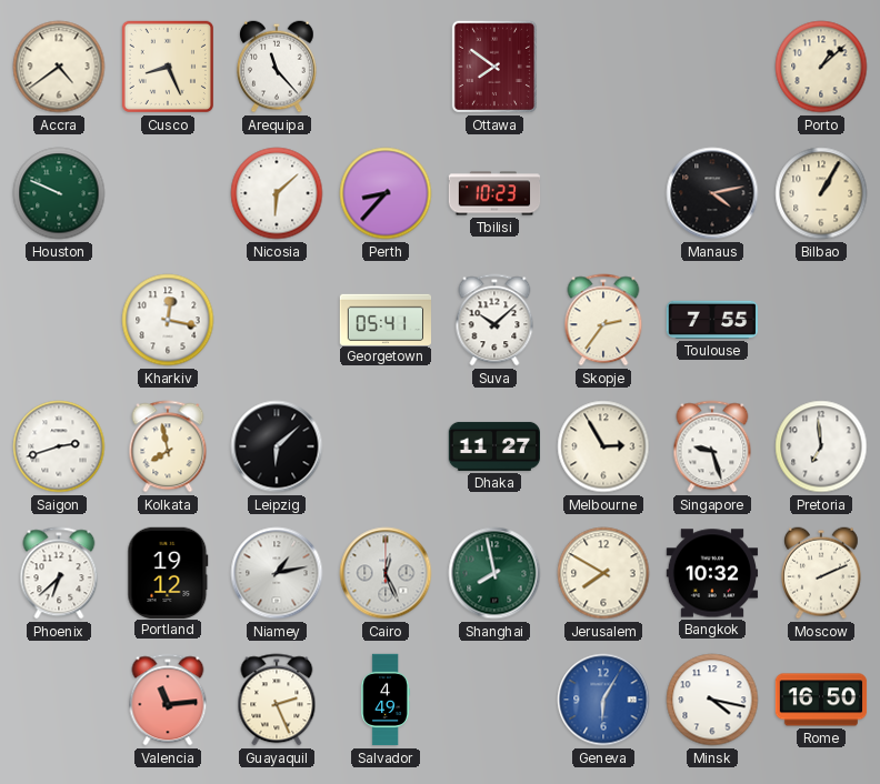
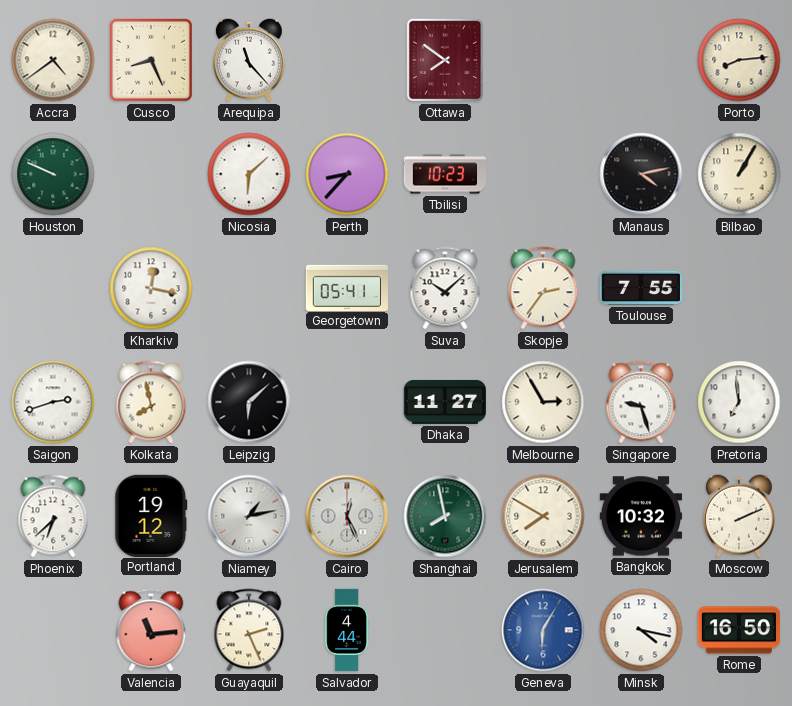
Porto: 1:08 -> 8:14 (739, 60)
Salvador: 4:49 -> 4:44 (346, 630)
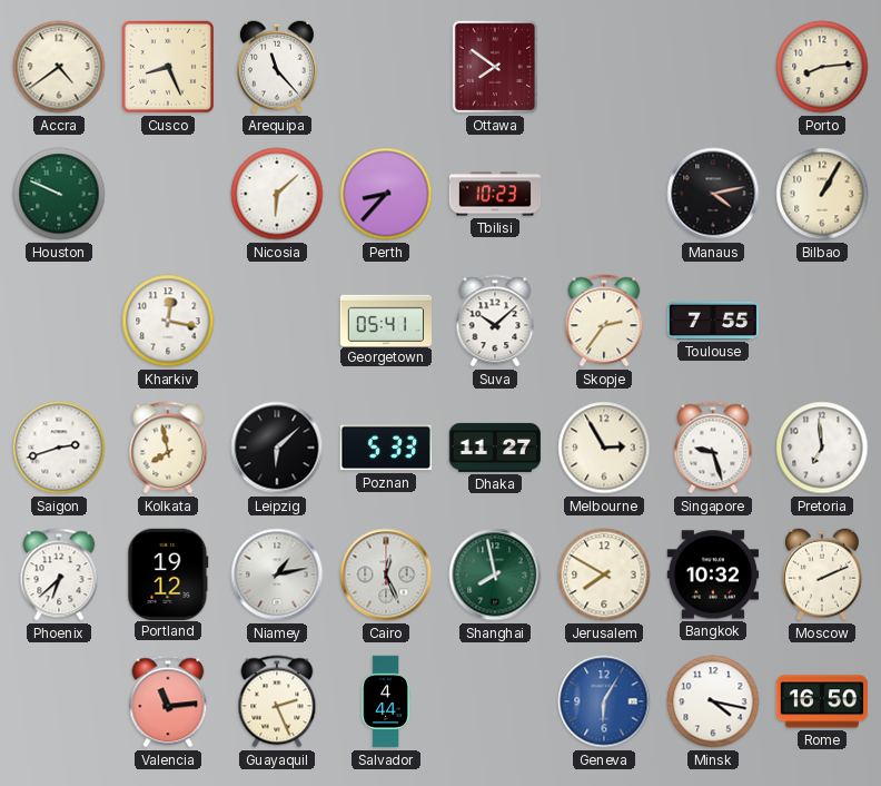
Poznan: none -> 5:33 (385, 448)
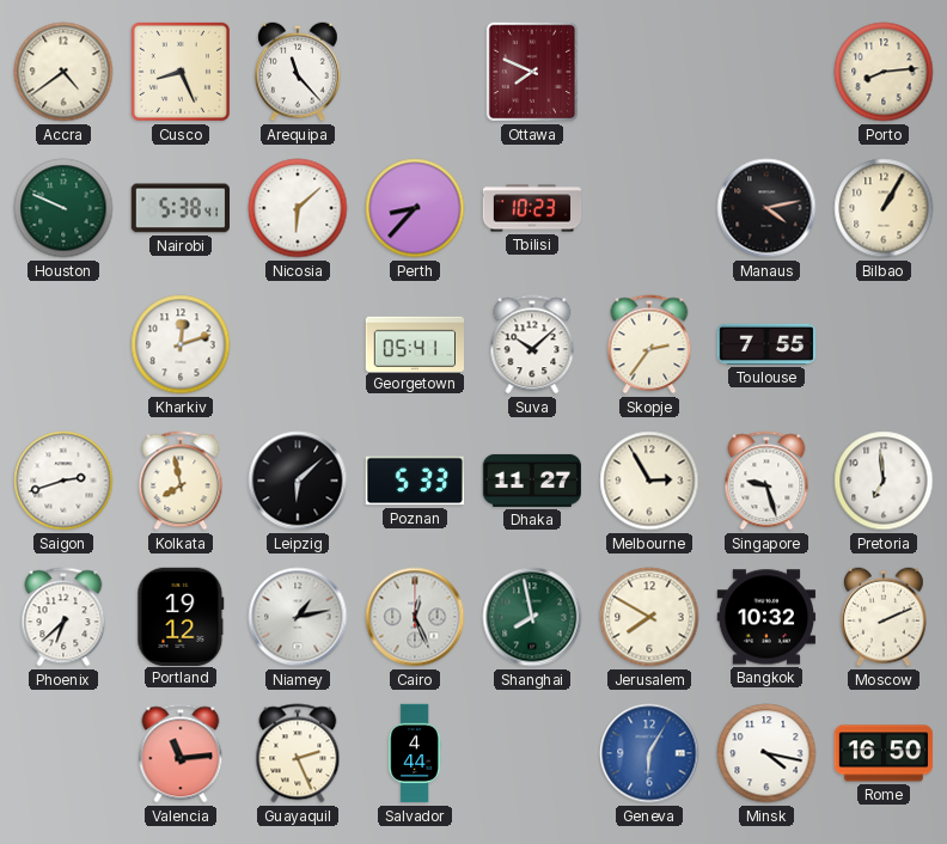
Ottawa: 7:51 -> 7:49 (532, 72)
Nairobi: none -> 5:38 (179, 208)
Kharkiv: 12:17 -> 12:12 (181, 344)
